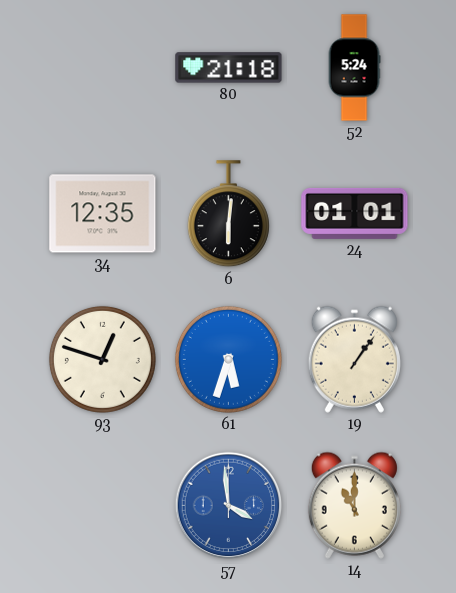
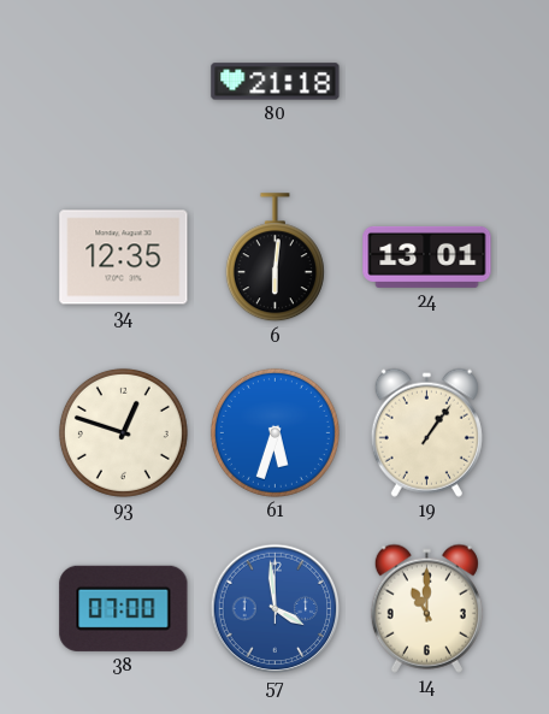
52: 5:24 -> none (354, 68)
24: 01:01 -> 13:01 (427, 256)
38: none -> 07:00 (124, 608)
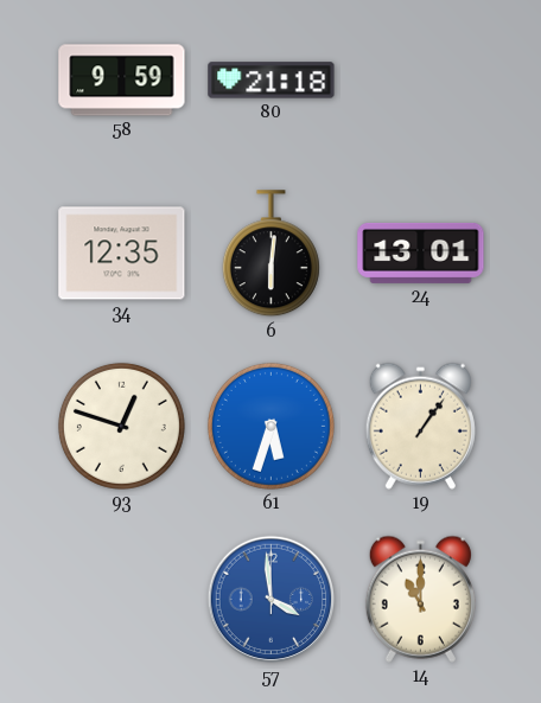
58: none -> 9:59 (122, 81)
38: 07:00 -> none (124, 608)
